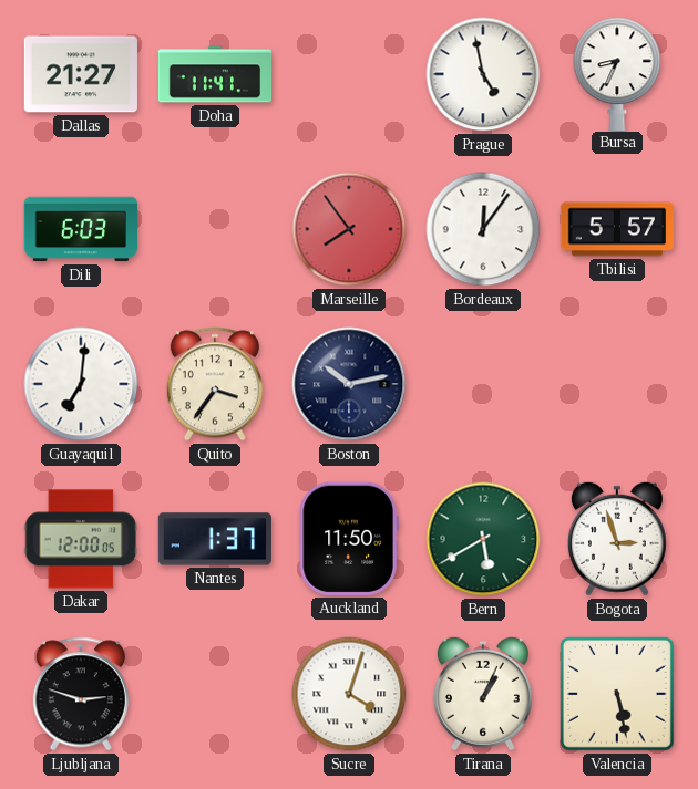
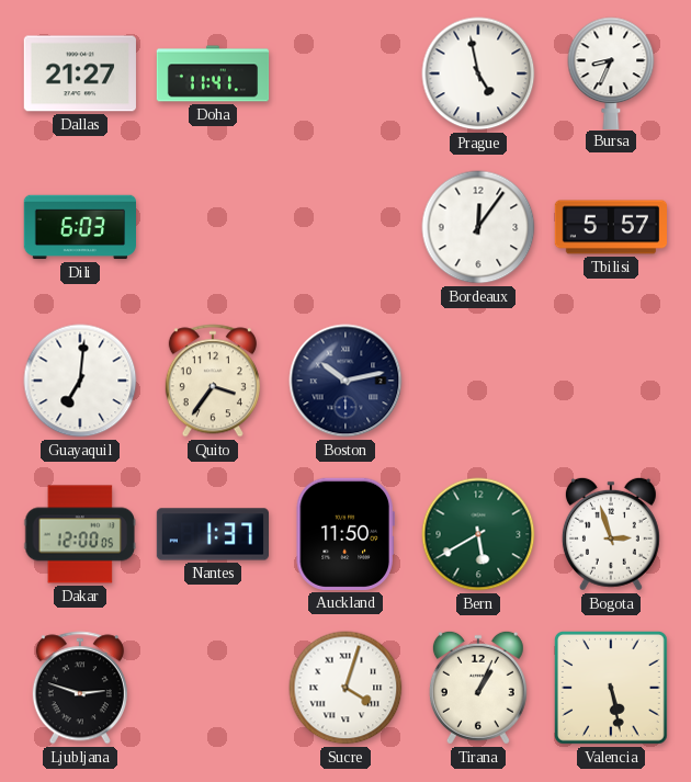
Marseille: 7:54 -> none (349, 229)
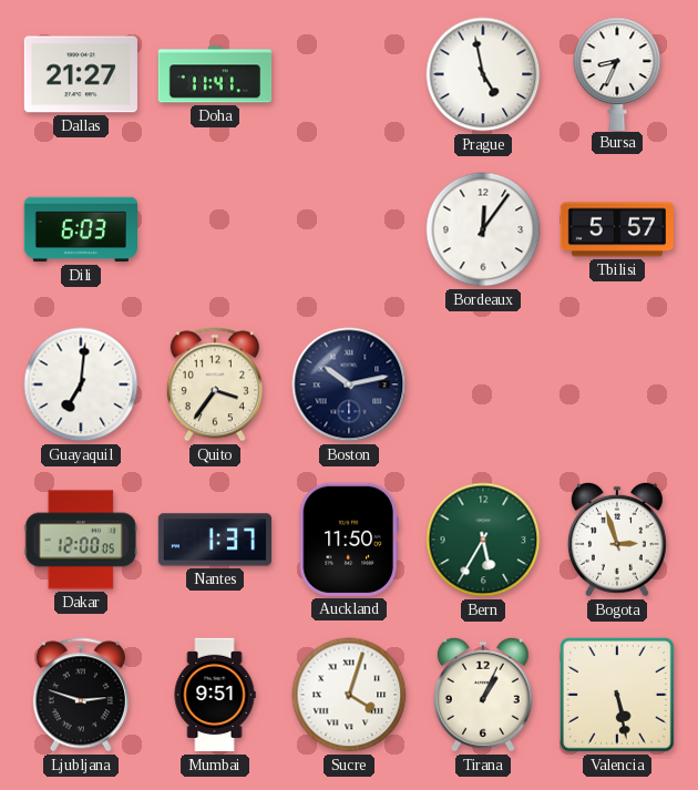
Bern: 5:40 -> 5:35 (483, 540)
Mumbai: none -> 9:51 (215, 695)
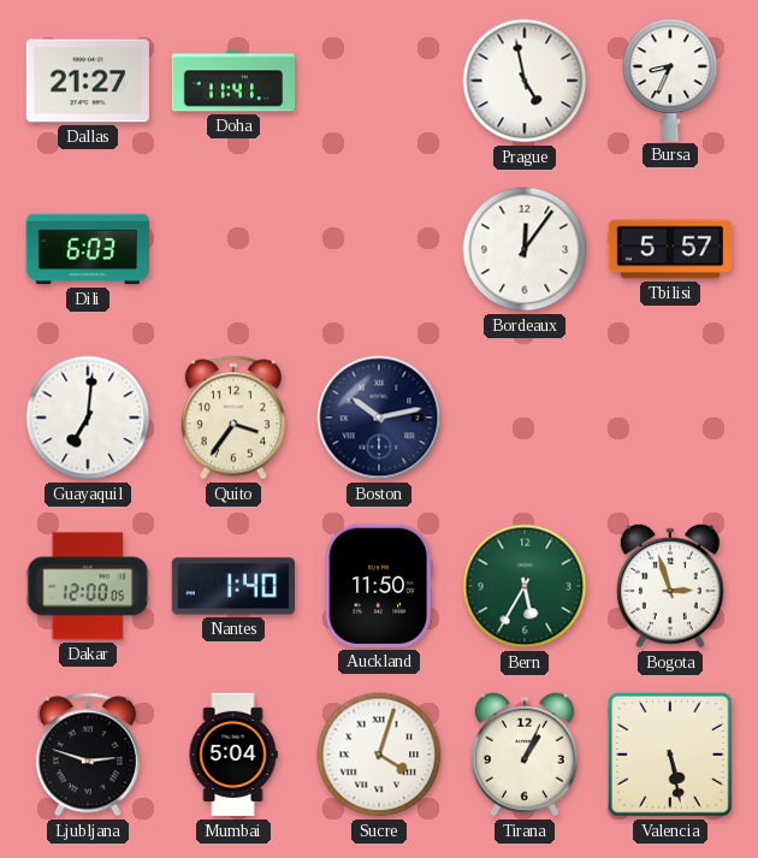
Nantes: 1:37 -> 1:40 (232, 586)
Mumbai: 9:51 -> 5:04 (233, 755)
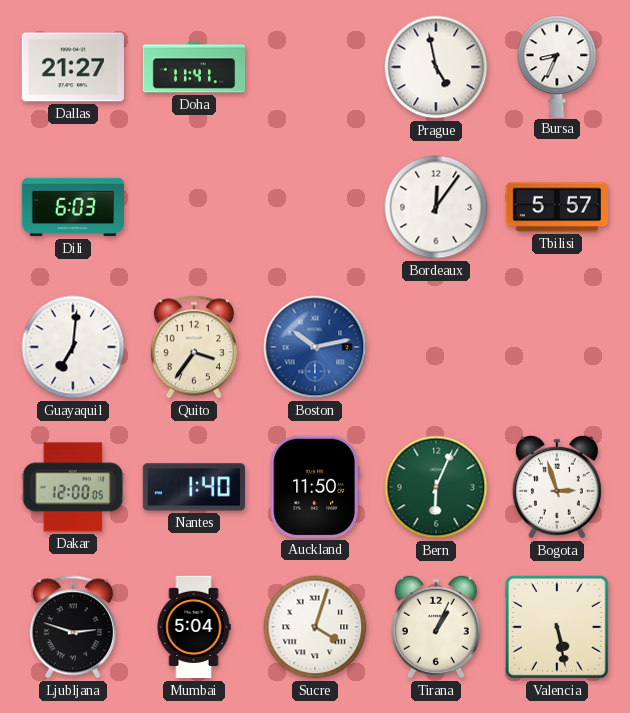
Boston dial: navy -> blue (315, 347)
Bern: 5:35 -> 6:04 (436, 487)
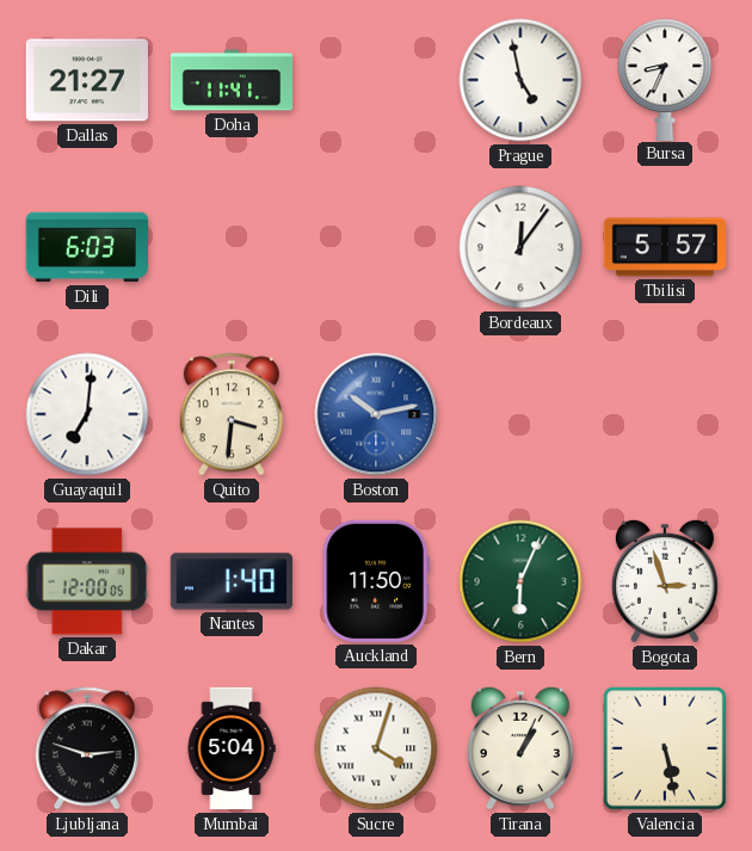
Quito: 3:36 -> 3:31 (232, 414)
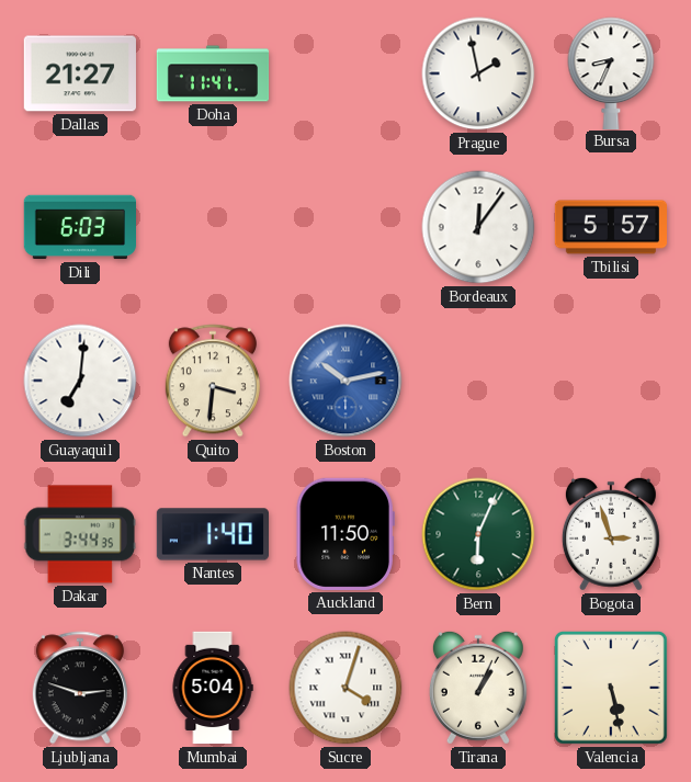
Prague: 4:58 -> 1:58 (478, 73)
Dakar: 12:00 -> 3:44 (79, 534)
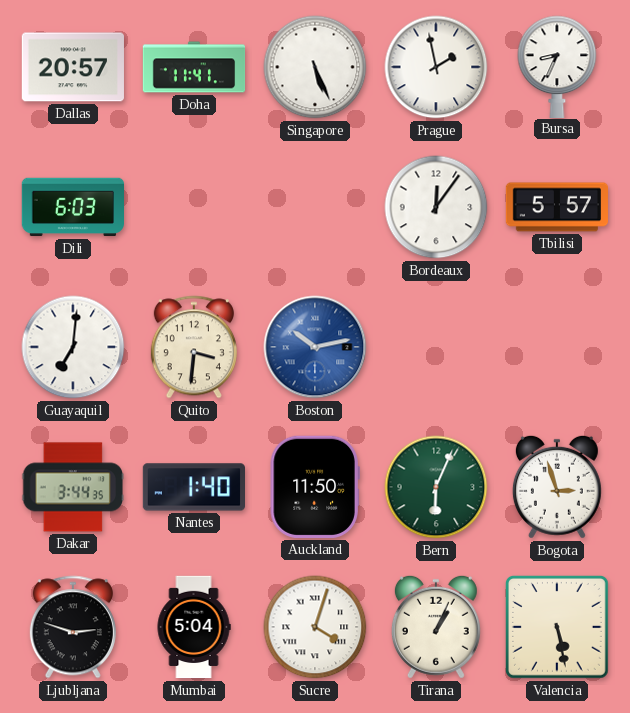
Dallas: 21:27 -> 20:57 (73, 67)
Singapore: none -> 5:26 (315, 67)
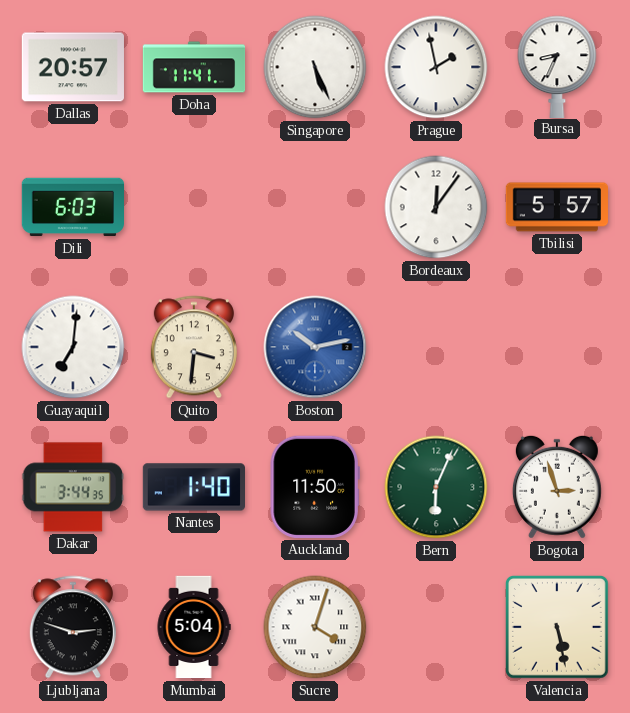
Tirana: 1:04 -> none (436, 627)
